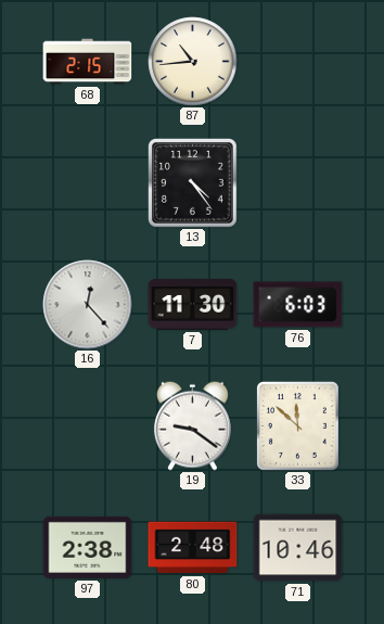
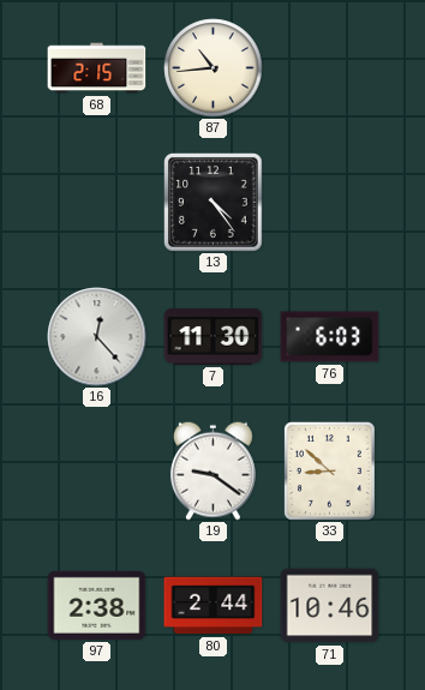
33: 11:52 -> 8:52 (329, 470)
80: 2:48 -> 2:44 (214, 606)
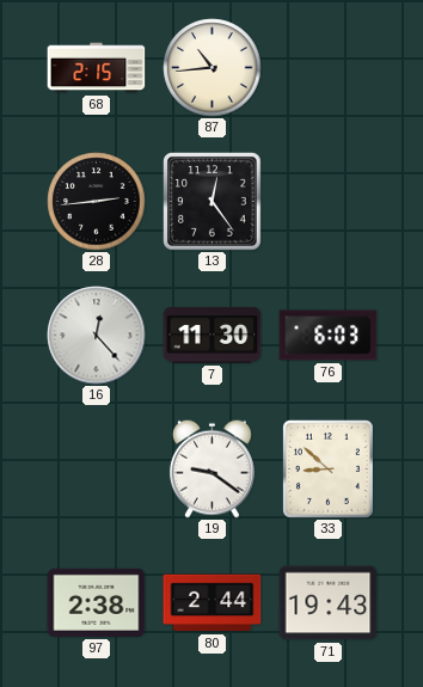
28: none -> 2:44 (97, 202)
13: 4:24 -> 12:24 (213, 202)
71: 10:46 -> 19:43 (329, 603)
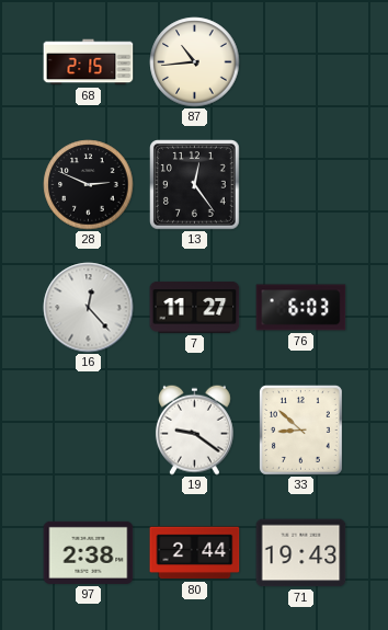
28: 2:44 -> 2:49 (89, 185)
7: 11:30 -> 11:27 (195, 307)
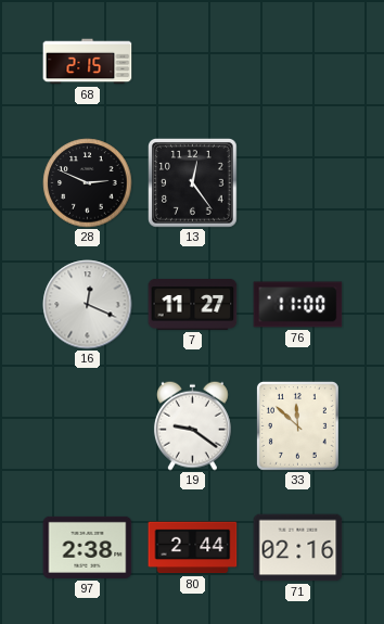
87: 10:44 -> none (195, 62)
16: 12:23 -> 12:19 (88, 305)
76: 6:03 -> 11:00 (298, 305)
33: 8:52 -> 11:52 (297, 425)
71: 19:43 -> 02:16 (298, 548)
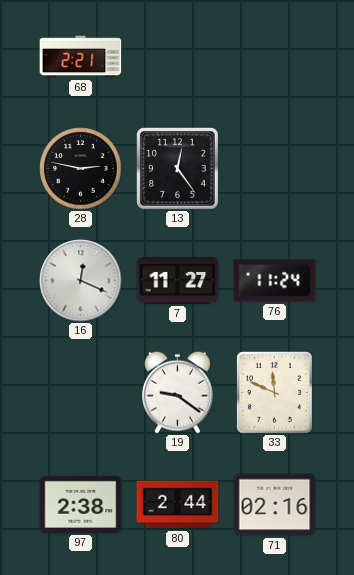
68: 2:15 -> 2:21 (81, 57)
28: 2:49 -> 2:47 (81, 169)
76: 11:00 -> 11:24 (275, 281)
33: 11:52 -> 11:49 (274, 392)
